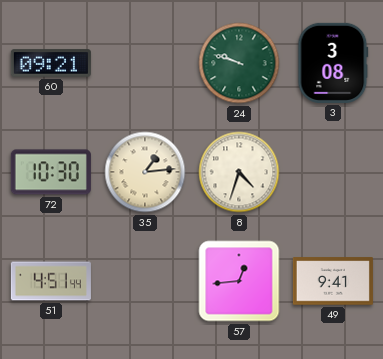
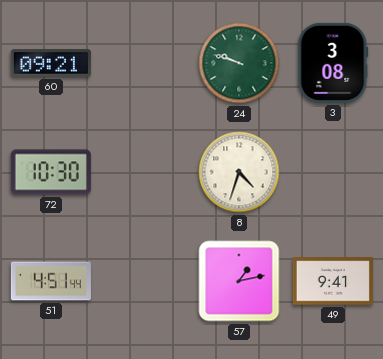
35: 1:14 -> none (145, 172)
57: 12:44 -> 1:13 (239, 281)
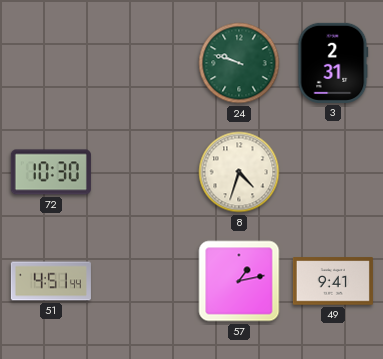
60: 09:21 -> none (51, 63)
3: 3:08 -> 2:31 (333, 63)
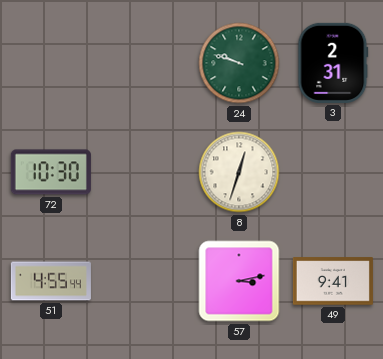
8: 4:33 -> 12:33 (239, 172)
51: 4:51 -> 4:55 (51, 281)
57: 1:13 -> 3:13 (239, 281)
